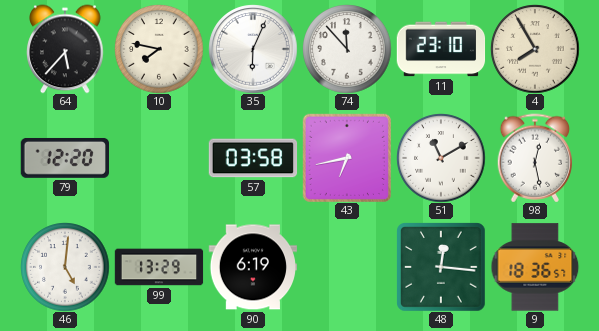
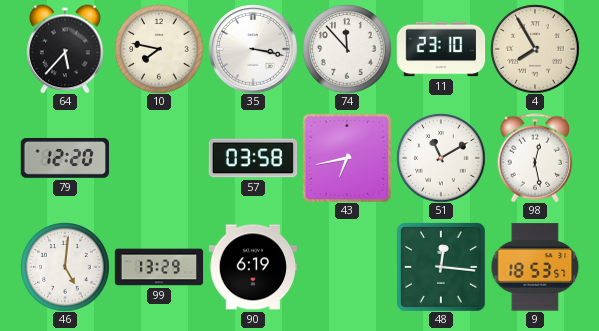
35: 6:04 -> 3:17 (253, 49)
9: 18:36 -> 18:53 (535, 267)
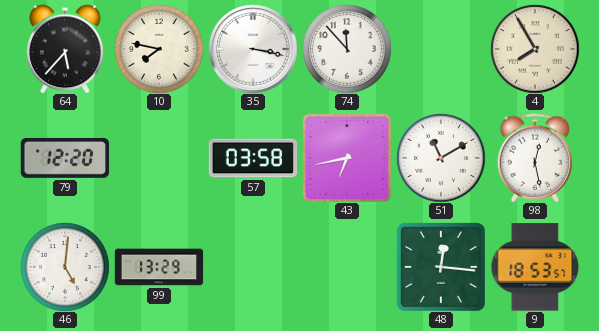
11: 23:10 -> none (441, 49)
90: 6:19 -> none (252, 267)
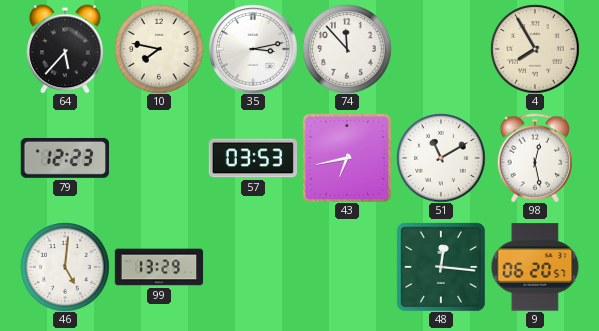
35: 3:17 -> 3:13 (253, 49)
79: 12:20 -> 12:23 (64, 158)
57: 03:58 -> 03:53 (253, 158)
9: 18:53 -> 06:20 (535, 267)
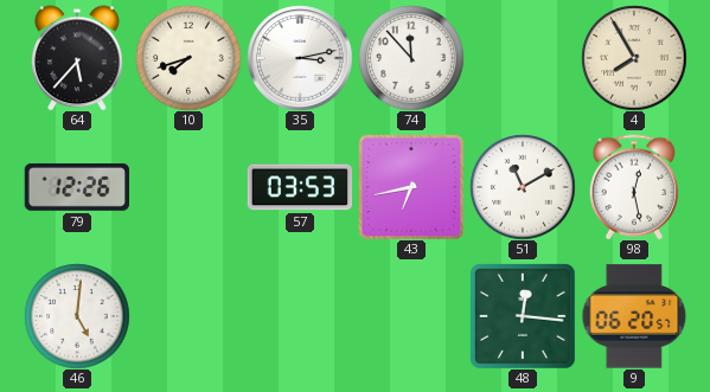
10: 7:47 -> 7:42 (188, 58)
79: 12:23 -> 12:26 (76, 187)
99: 13:29 -> none (159, 267)
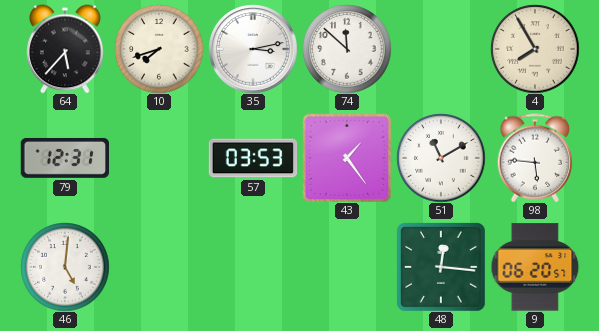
74: 11:53 -> 11:52 (347, 49)
79: 12:26 -> 12:31 (64, 158)
43: 6:43 -> 1:24 (347, 158)
98: 12:28 -> 5:46 (535, 158)
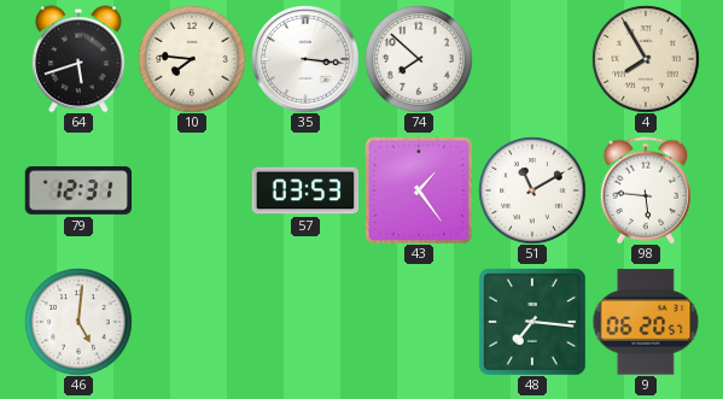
64: 5:37 -> 5:42 (78, 59)
10: 7:42 -> 7:46 (192, 59)
35: 3:13 -> 3:16 (305, 59)
74: 11:52 -> 7:52 (419, 59)
48: 12:16 -> 7:16 (532, 322)
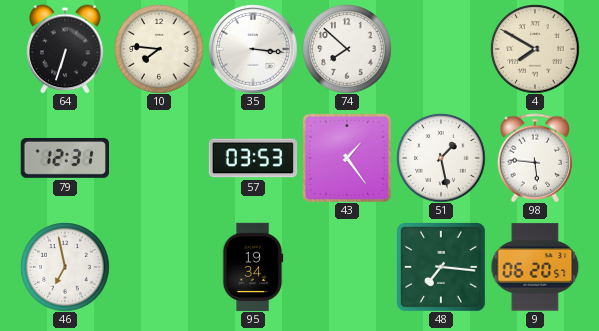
64: 5:42 -> 6:33 (65, 49)
4: 7:55 -> 7:50 (535, 49)
51: 11:10 -> 1:28 (441, 158)
46: 5:01 -> 6:58 (65, 267)
95: none -> 19:34 (253, 267)
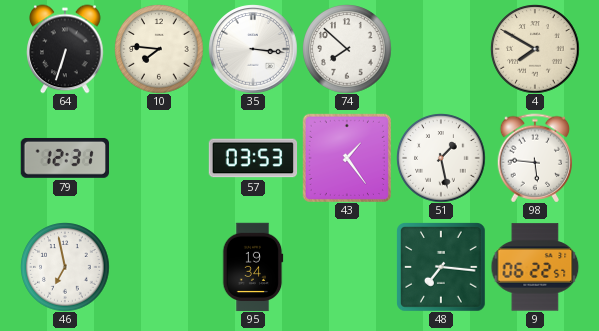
9: 06:20 -> 06:22 (535, 267)
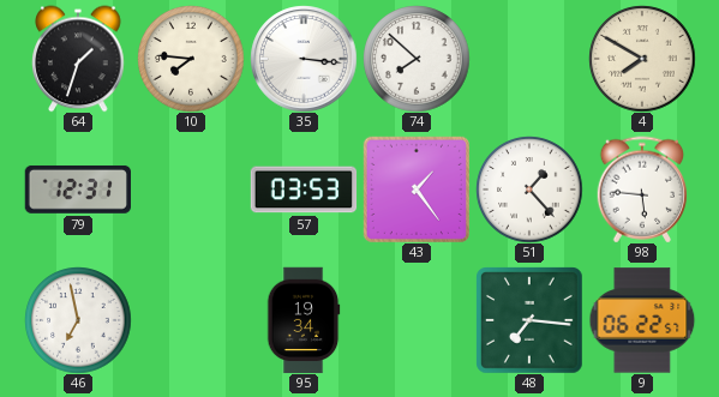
64: 6:33 -> 1:33 (78, 59)
51: 1:28 -> 1:23 (529, 190)
